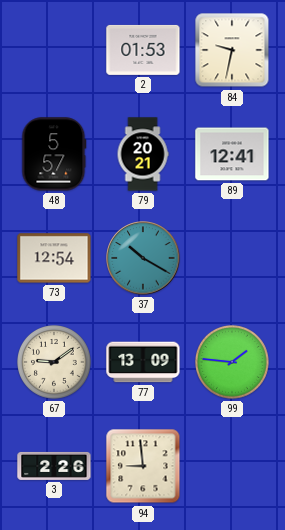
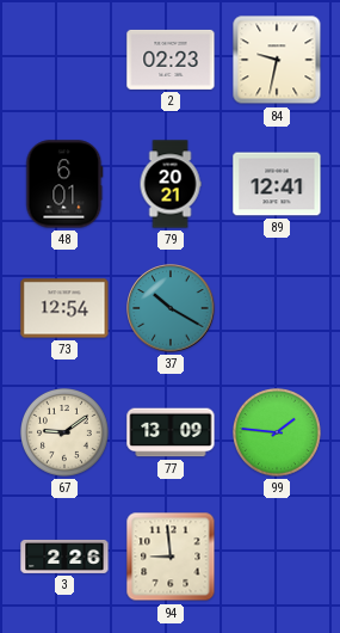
2: 01:53 -> 02:23 (171, 60)
48: 5:57 -> 6:01 (64, 184)
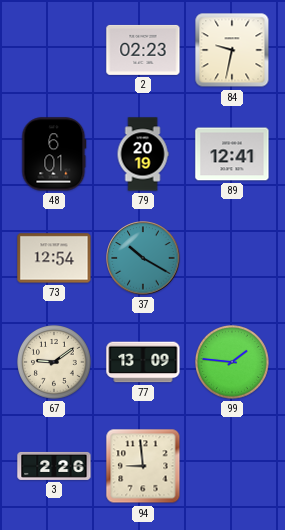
79: 20:21 -> 20:19 (143, 154)
